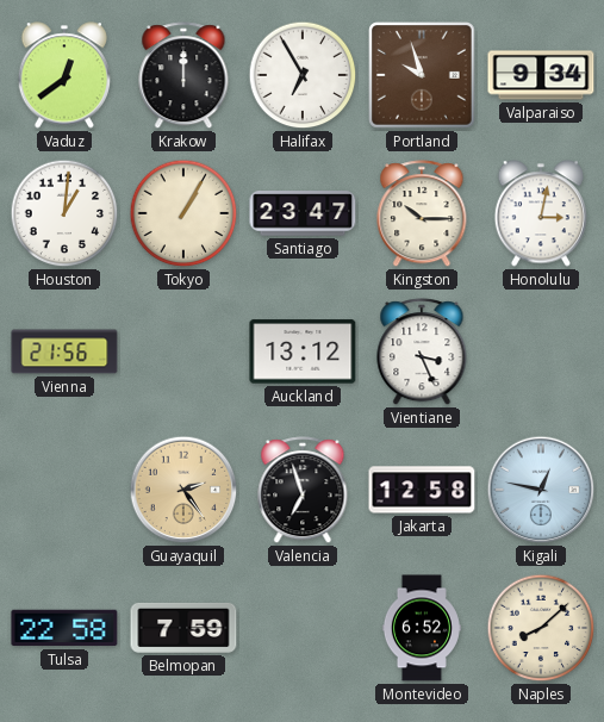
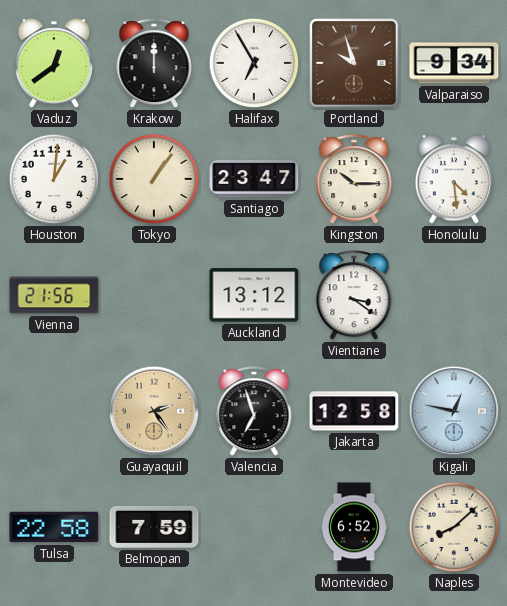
Tokyo: 1:05 -> 1:06 (154, 179)
Honolulu: 3:02 -> 4:29 (453, 179)
Vientiane: 3:26 -> 3:21 (354, 296)
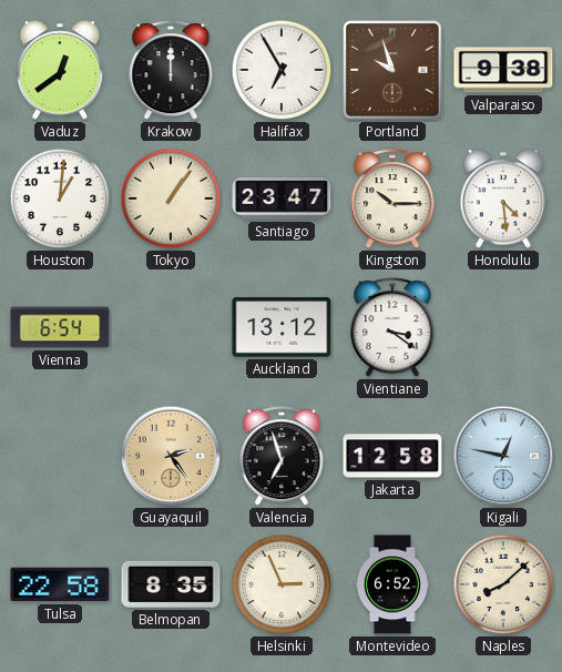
Valparaiso: 9:34 -> 9:38 (503, 70)
Vienna: 21:56 -> 6:54 (60, 327)
Belmopan: 7:59 -> 8:35 (171, 584)
Helsinki: none -> 2:56 (282, 584)
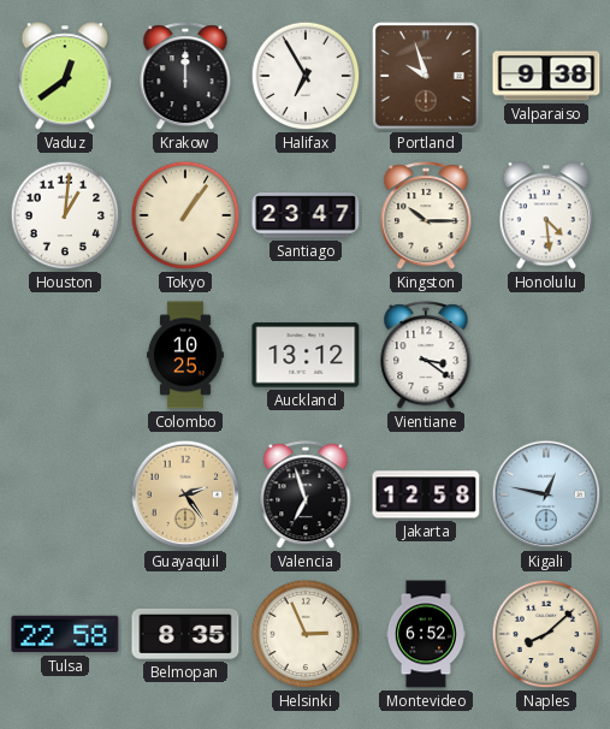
Vienna: 6:54 -> none (60, 327)
Colombo: none -> 10:25 (185, 355)
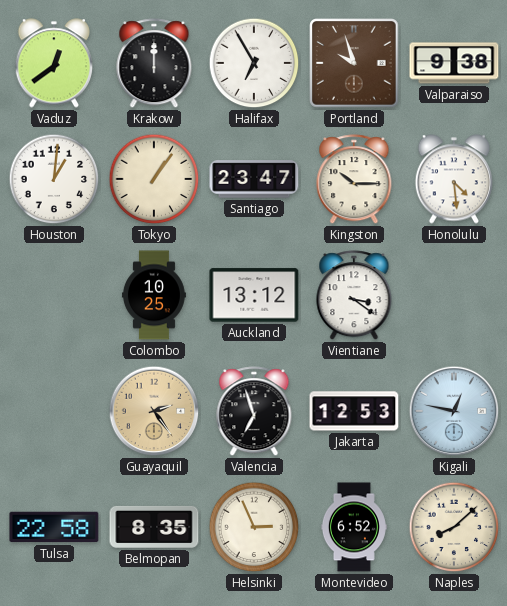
Jakarta: 12:58 -> 12:53 (354, 411)
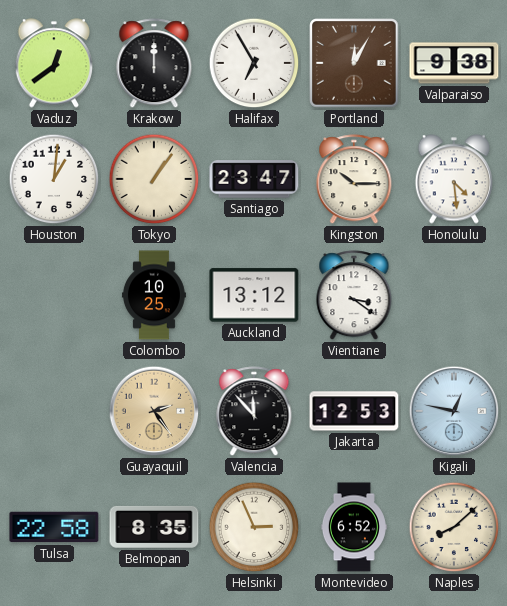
Portland: 9:57 -> 12:05 (354, 63)
Valencia: 6:57 -> 11:53 (254, 412)
